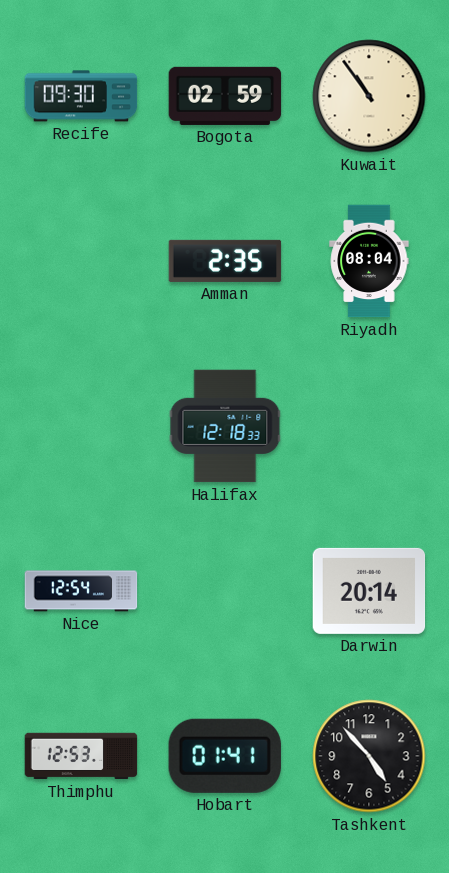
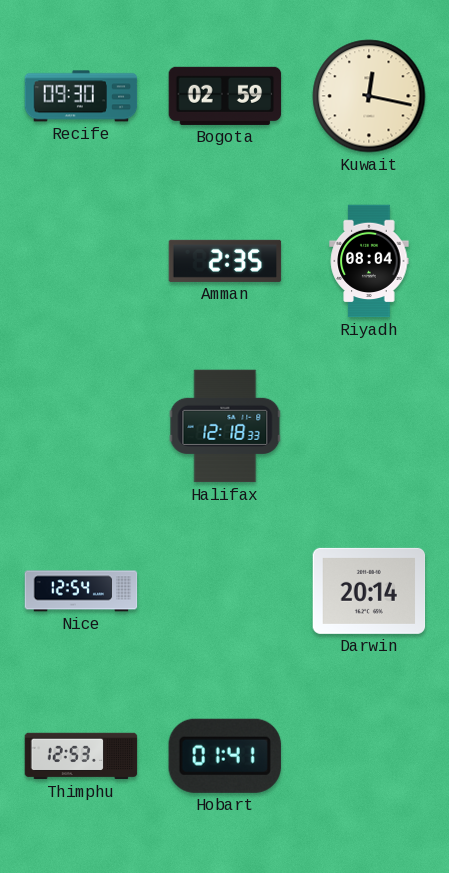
Kuwait: 10:54 -> 12:17 (369, 96)
Tashkent: 4:53 -> none (369, 756)
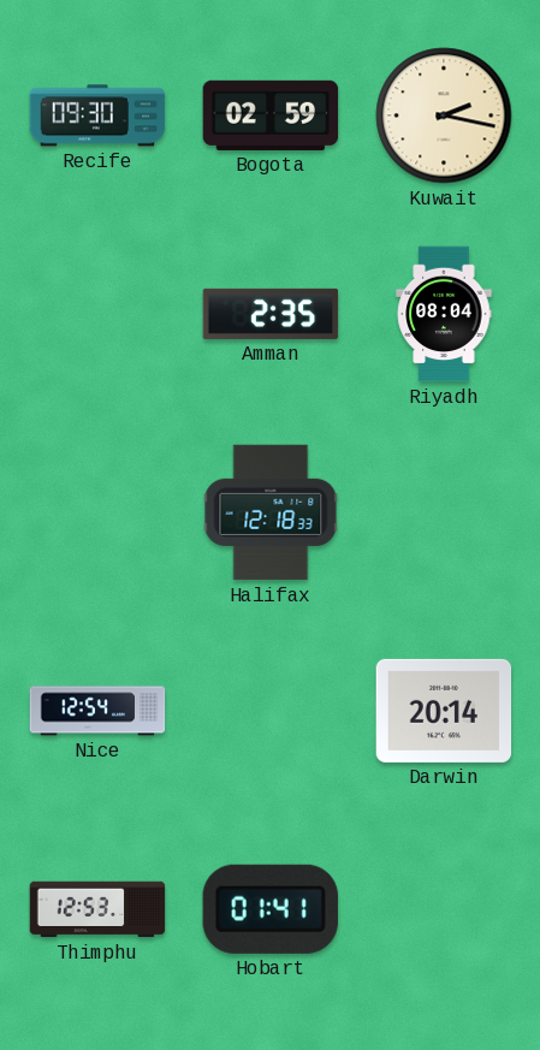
Kuwait: 12:17 -> 2:17 (444, 115)
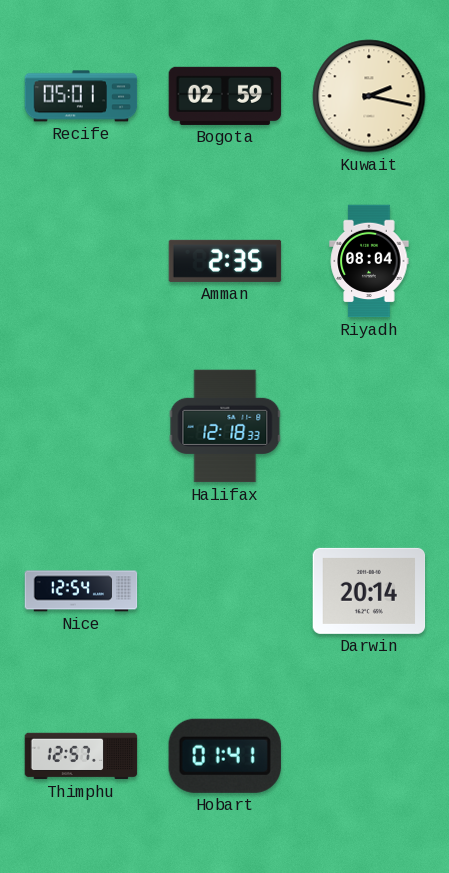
Recife: 09:30 -> 05:01 (81, 96)
Thimphu: 12:53 -> 12:57 (81, 756)
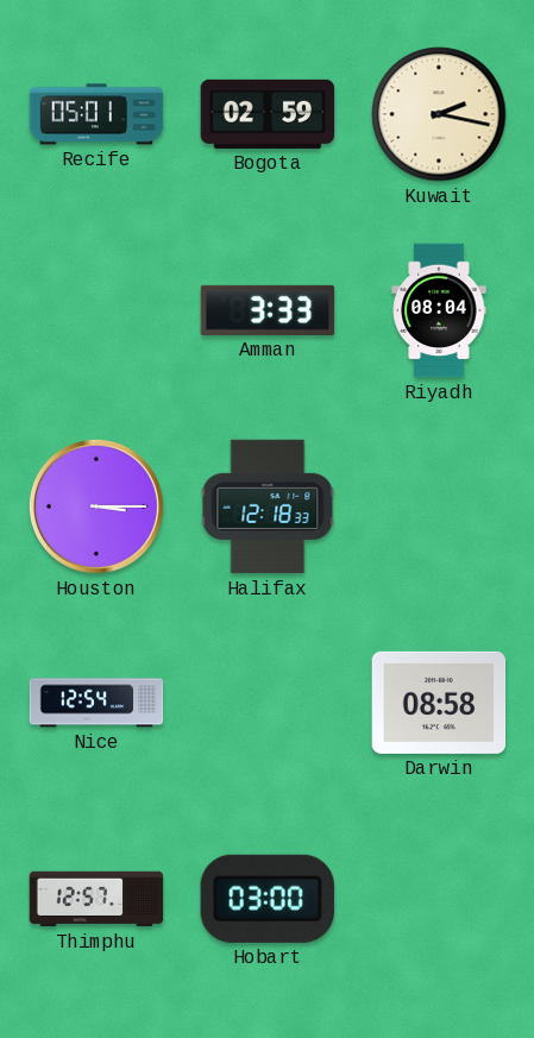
Amman: 2:35 -> 3:33 (268, 310)
Houston: none -> 3:15 (96, 507)
Darwin: 20:14 -> 08:58 (439, 703)
Hobart: 01:41 -> 03:00 (268, 899)
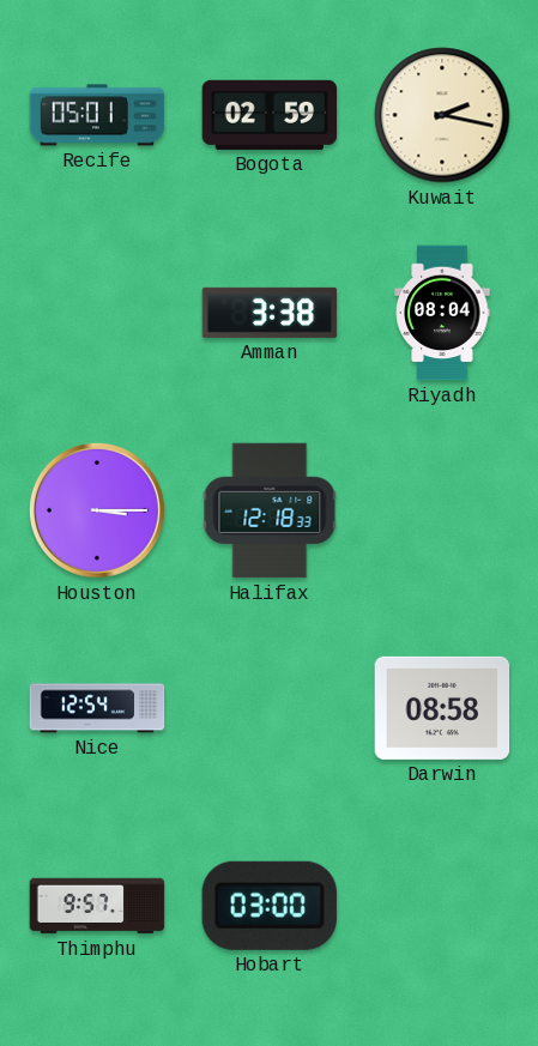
Amman: 3:33 -> 3:38 (270, 313)
Thimphu: 12:57 -> 9:57 (97, 906)
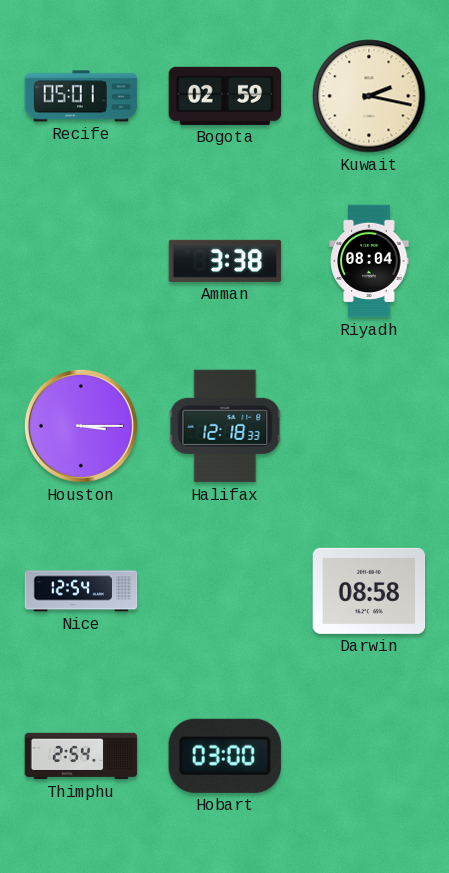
Thimphu: 9:57 -> 2:54 (81, 756)
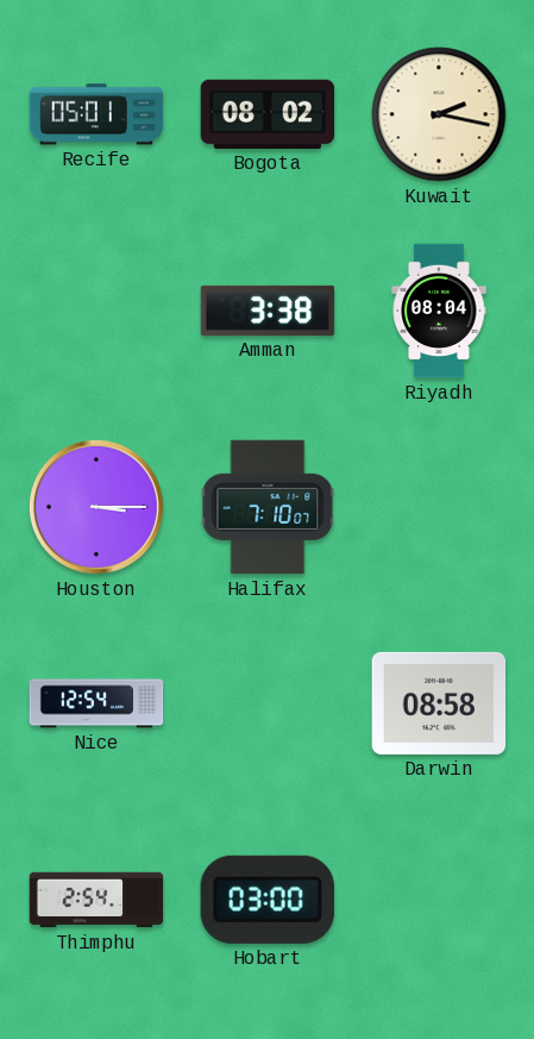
Bogota: 02:59 -> 08:02 (268, 114)
Halifax: 12:18 -> 7:10 (268, 507)
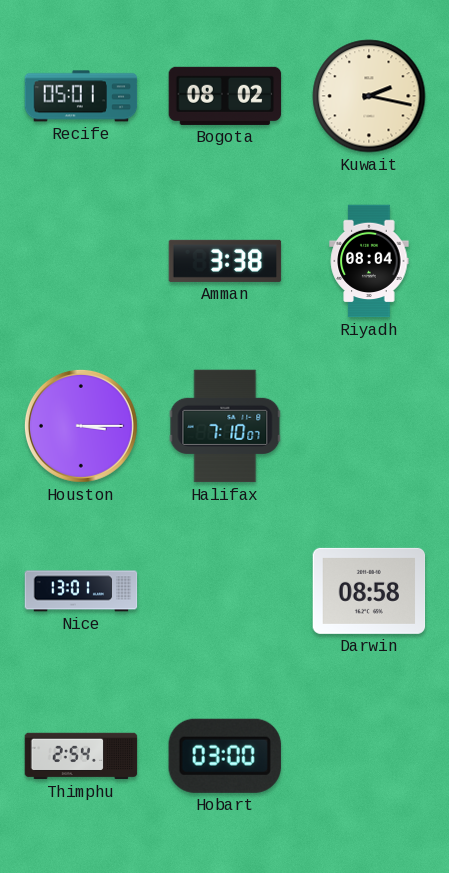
Nice: 12:54 -> 13:01 (81, 591)
